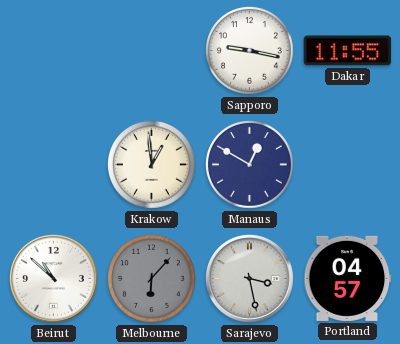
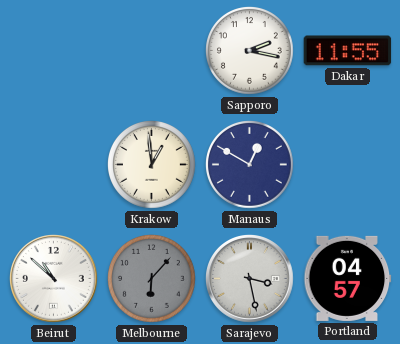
Sapporo: 9:17 -> 2:17 (250, 51)
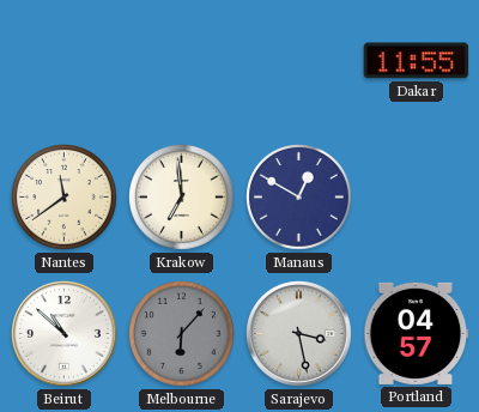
Sapporo: 2:17 -> none (250, 51)
Nantes: none -> 11:39 (65, 198)
Krakow: 12:59 -> 6:59 (182, 198)
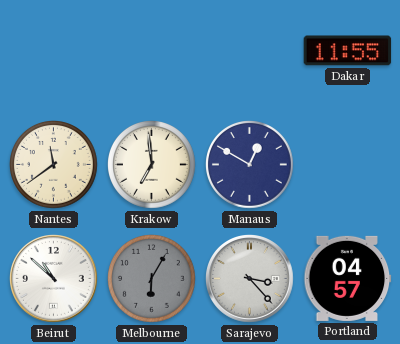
Melbourne: 6:07 -> 6:05 (152, 279)
Sarajevo: 3:28 -> 3:23 (250, 279)
